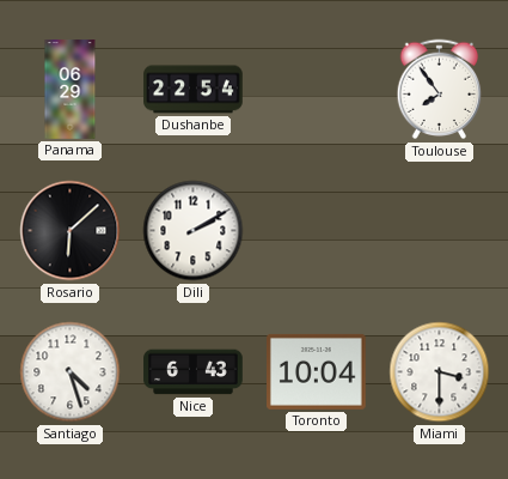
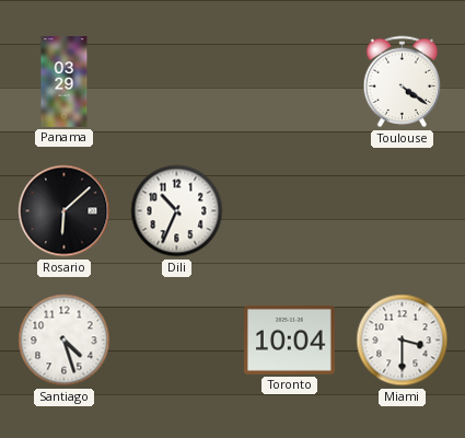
Panama: 06:29 -> 03:29 (65, 82)
Dushanbe: 22:54 -> none (194, 90)
Toulouse: 7:54 -> 4:21 (403, 82)
Dili: 2:10 -> 10:34 (177, 211)
Nice: 6:43 -> none (194, 372)
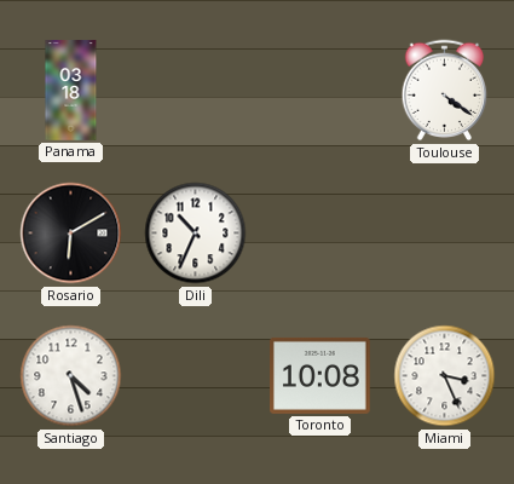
Panama: 03:29 -> 03:18 (71, 91)
Rosario: 6:08 -> 6:10 (71, 234)
Toronto: 10:04 -> 10:08 (320, 375)
Miami: 3:30 -> 3:26 (445, 376)
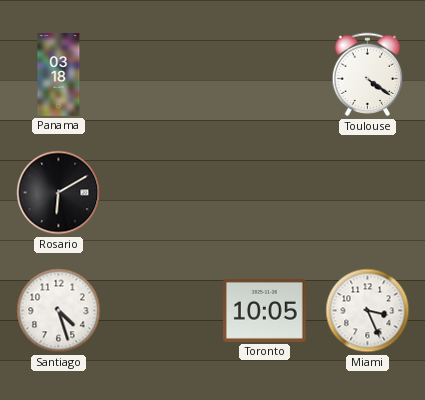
Dili: 10:34 -> none (196, 234)
Toronto: 10:08 -> 10:05 (265, 310)
